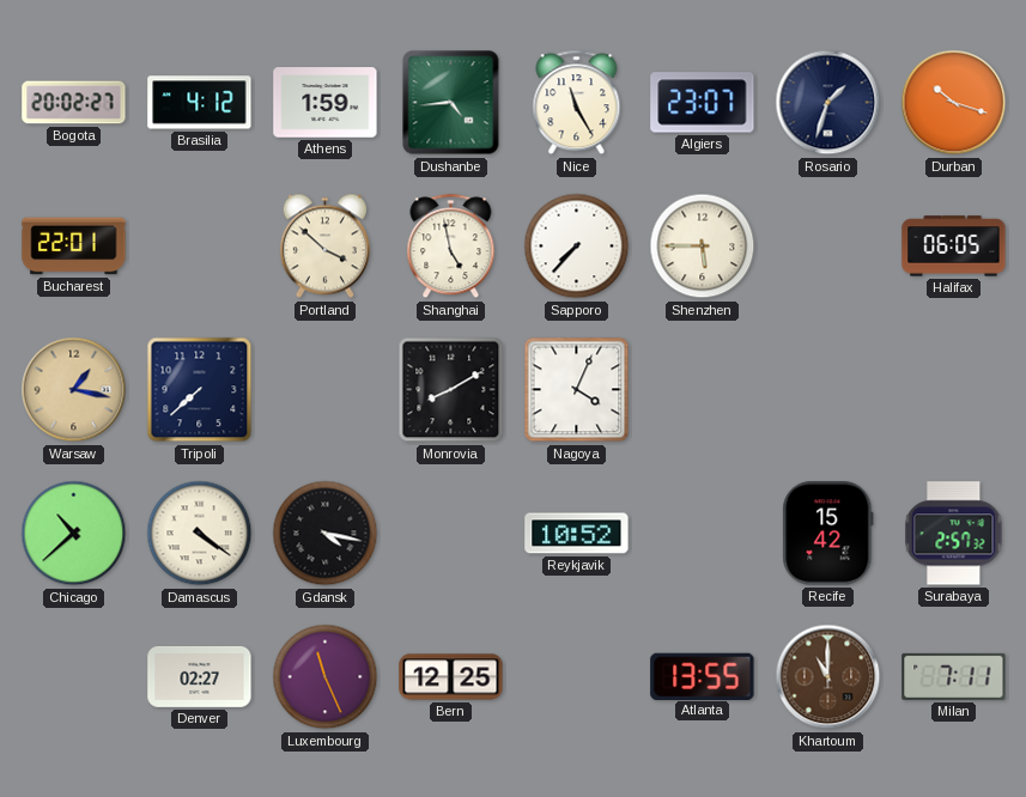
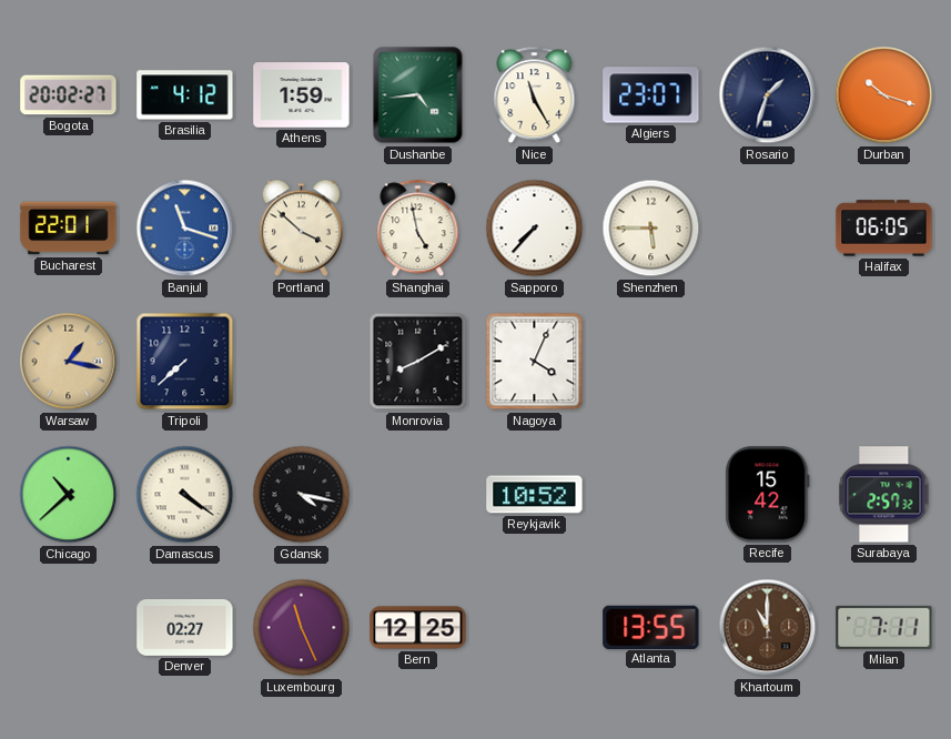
Banjul: none -> 11:18 (185, 229)
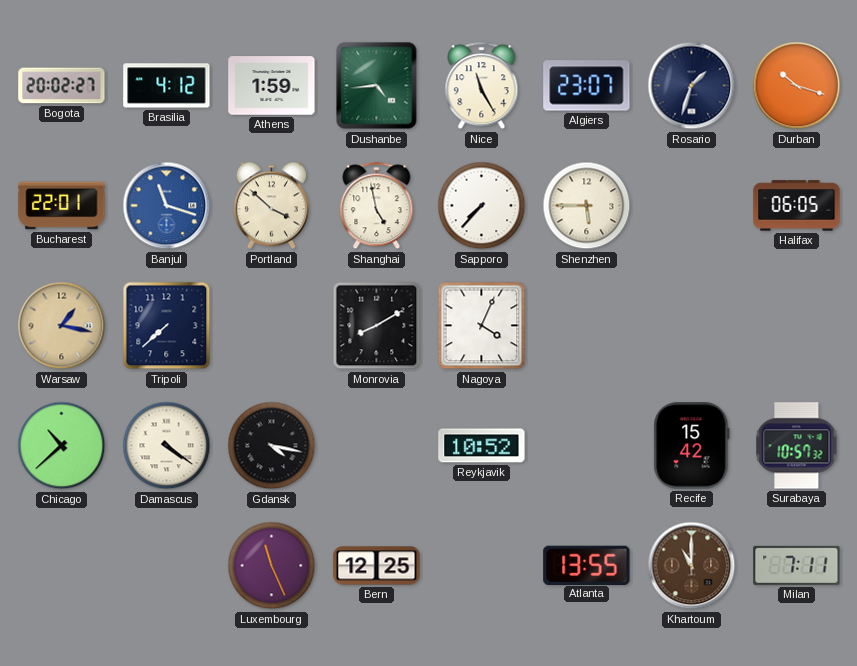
Surabaya: 2:57 -> 10:57 (797, 446)
Denver: 02:27 -> none (185, 627)
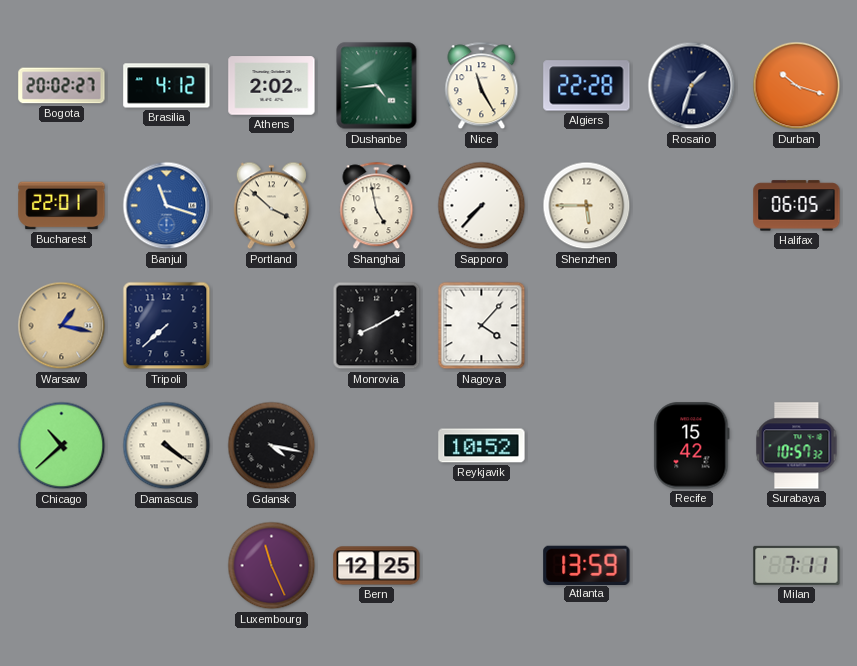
Athens: 1:59 -> 2:02 (272, 86)
Algiers: 23:07 -> 22:28 (587, 86)
Nagoya: 4:04 -> 4:07 (482, 326)
Atlanta: 13:55 -> 13:59 (587, 565)
Khartoum: 11:00 -> none (692, 566)
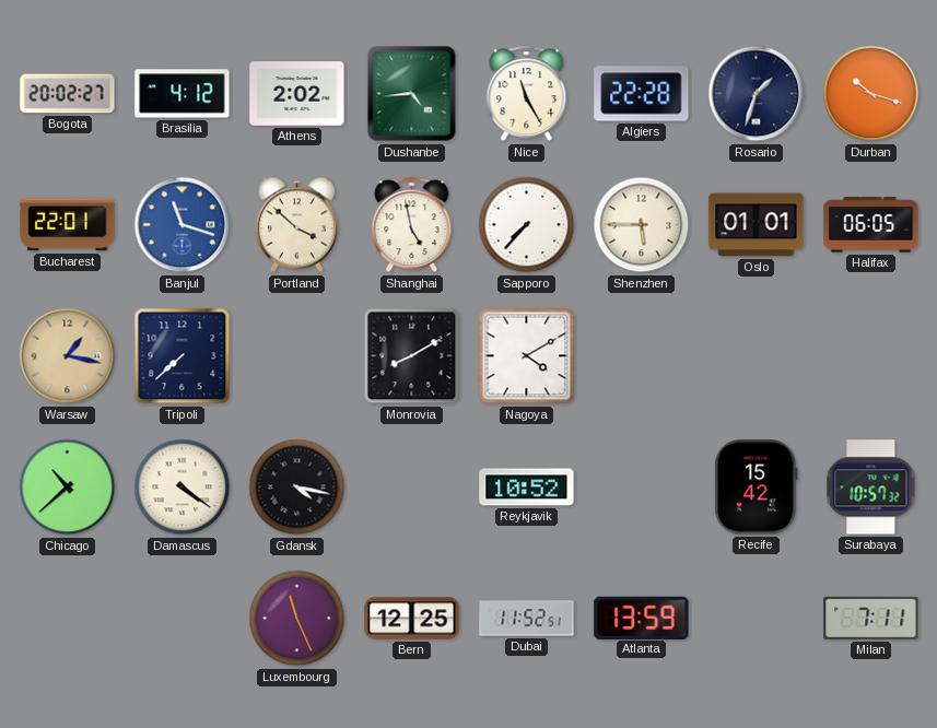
Oslo: none -> 01:01 (757, 225)
Nagoya: 4:07 -> 4:10 (527, 356)
Dubai: none -> 11:52 (527, 619)
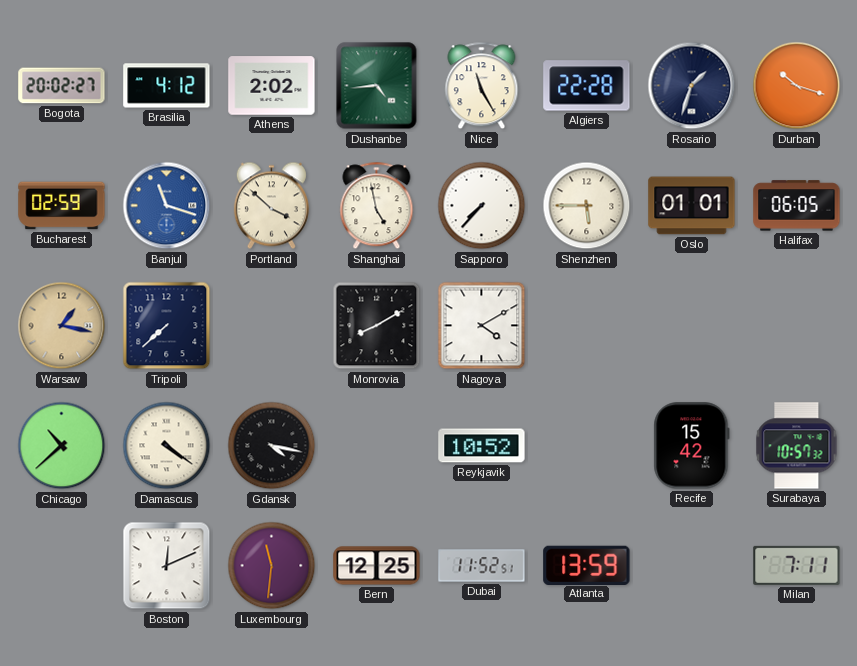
Bucharest: 22:01 -> 02:59 (62, 206)
Boston: none -> 12:11 (167, 566)
Luxembourg: 11:26 -> 11:31 (272, 566)
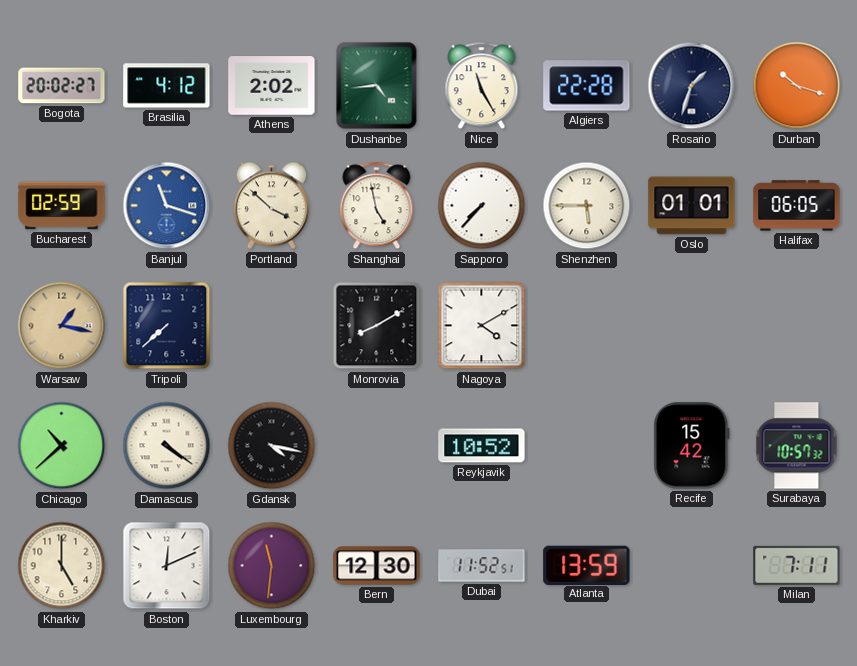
Kharkiv: none -> 5:00 (62, 566)
Bern: 12:25 -> 12:30 (377, 566)
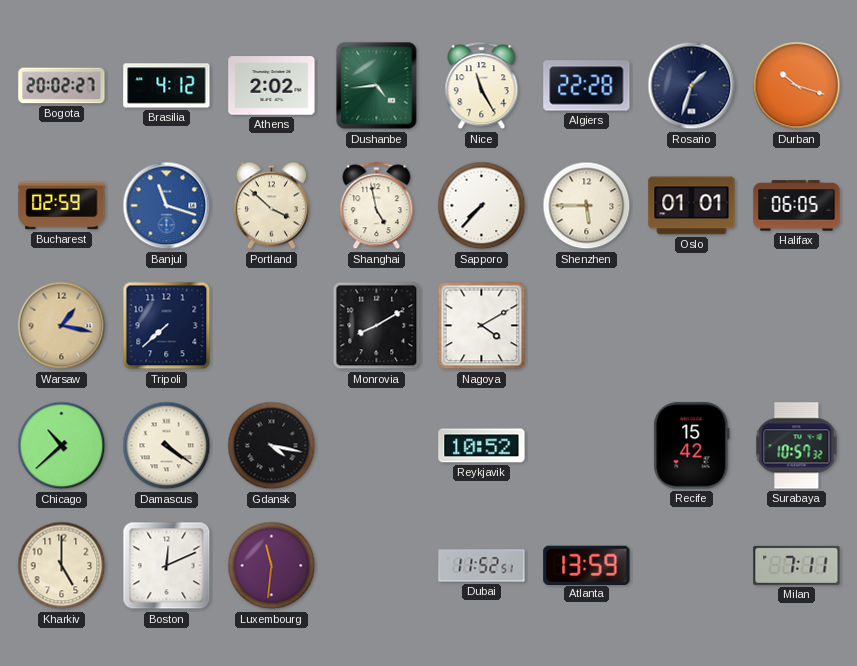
Bern: 12:30 -> none (377, 566)
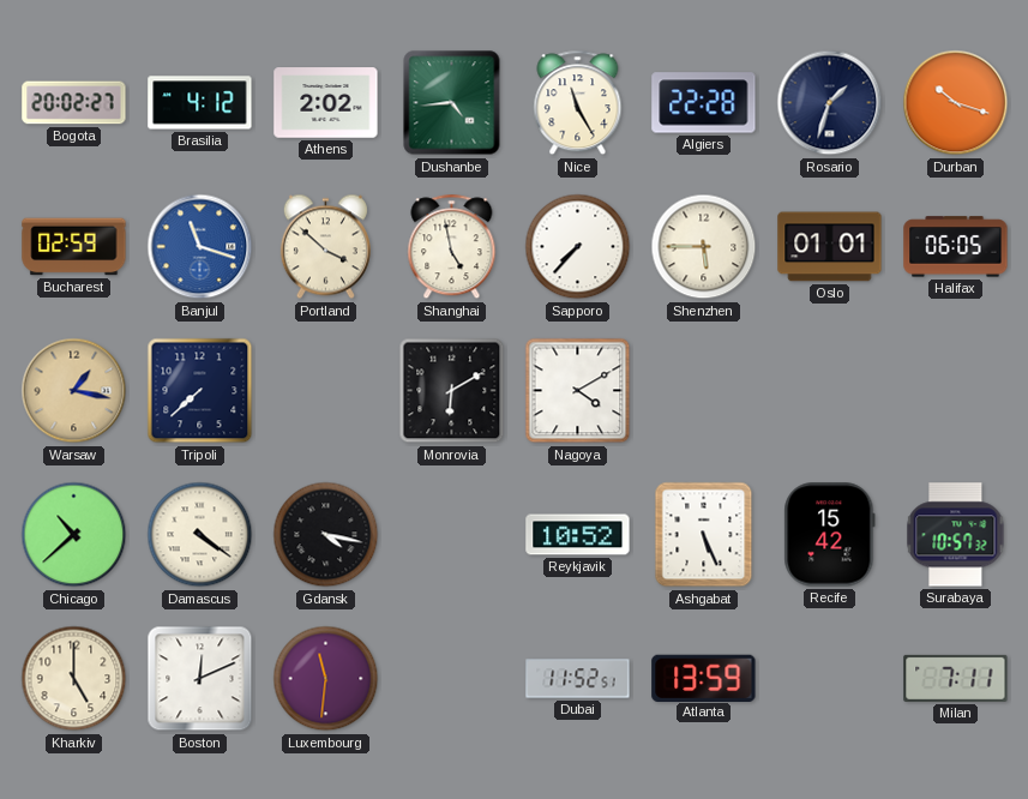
Monrovia: 8:10 -> 6:10 (452, 391)
Ashgabat: none -> 5:26 (704, 535)
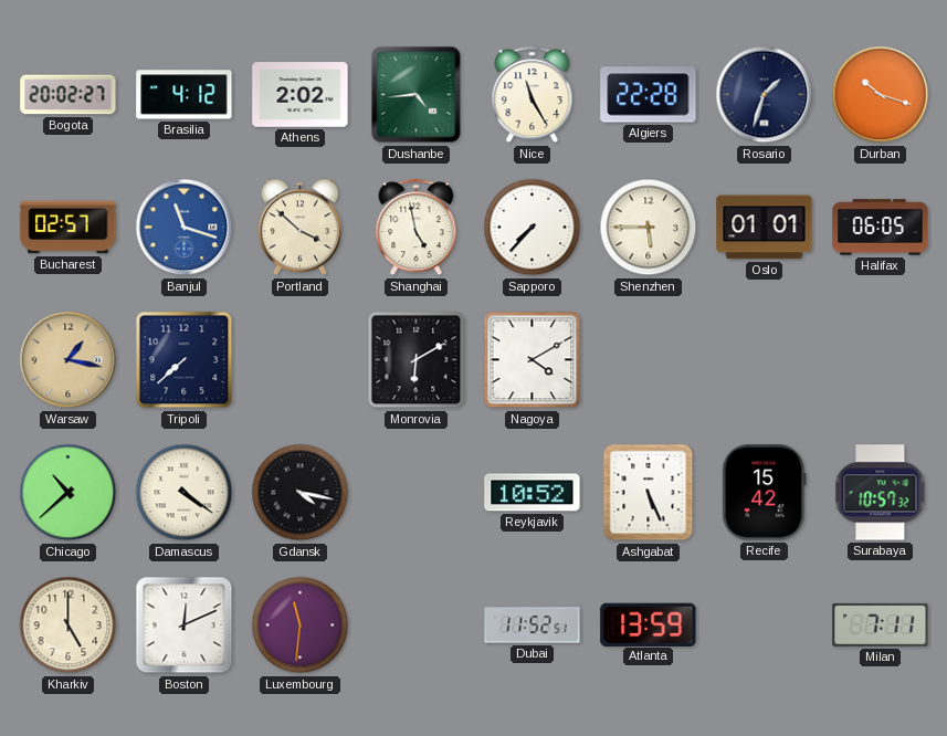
Bucharest: 02:59 -> 02:57 (69, 228)
